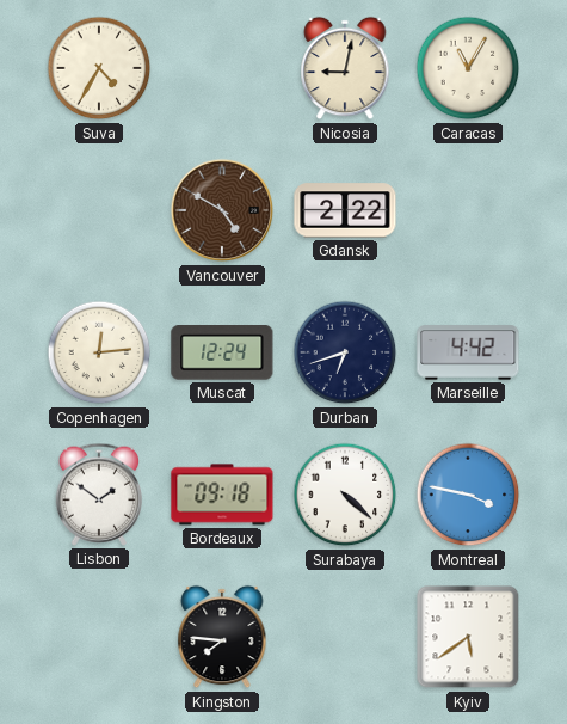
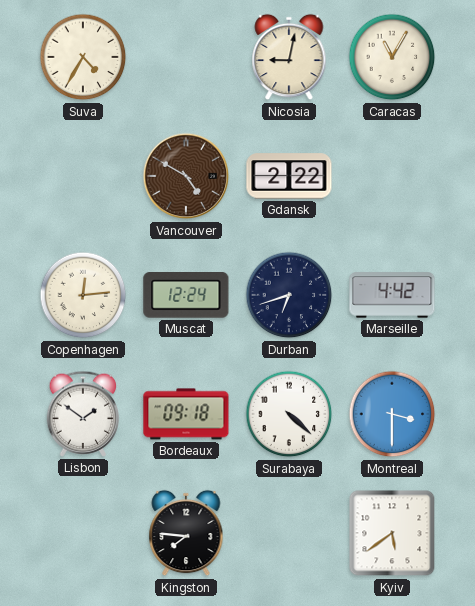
Montreal: 3:47 -> 3:30 (392, 414)
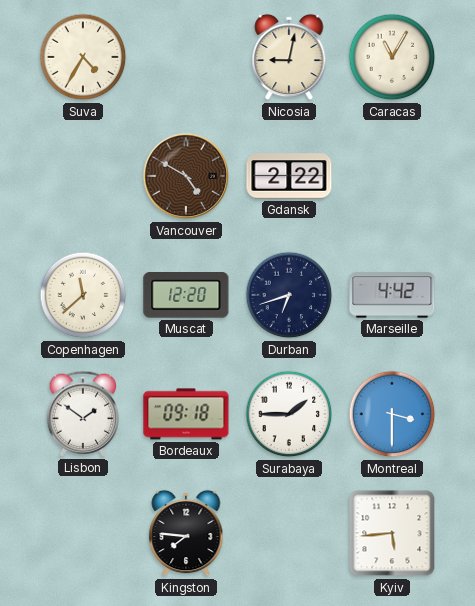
Copenhagen: 12:14 -> 11:38 (83, 295)
Muscat: 12:24 -> 12:20 (186, 295)
Surabaya: 4:22 -> 1:45 (289, 414)
Kyiv: 5:39 -> 5:44 (392, 533)
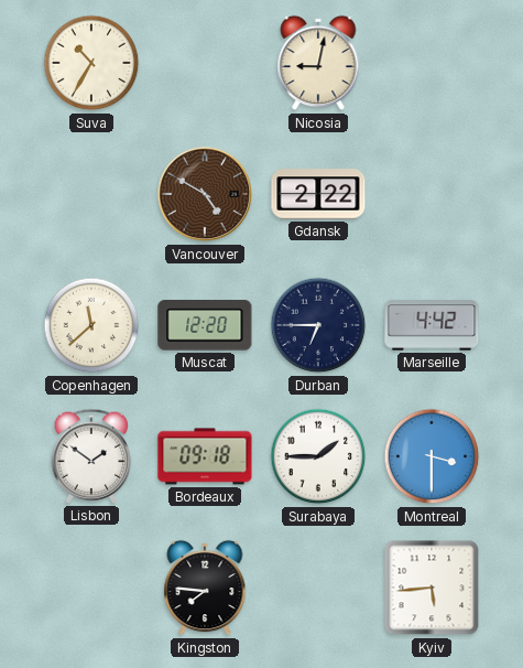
Suva: 4:35 -> 10:35 (91, 63)
Caracas: 11:05 -> none (392, 57)
Durban: 6:42 -> 6:45 (318, 325)
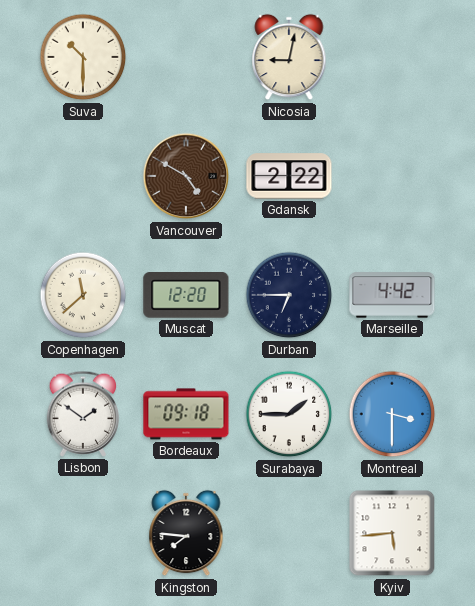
Suva: 10:35 -> 10:30 (83, 57)
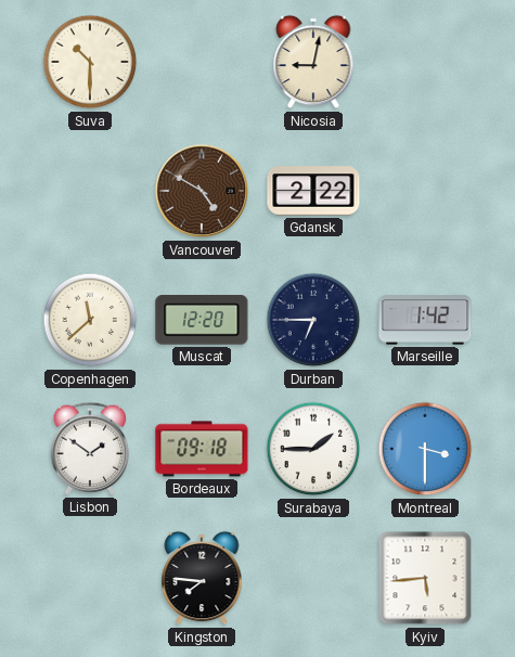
Marseille: 4:42 -> 1:42 (425, 320)
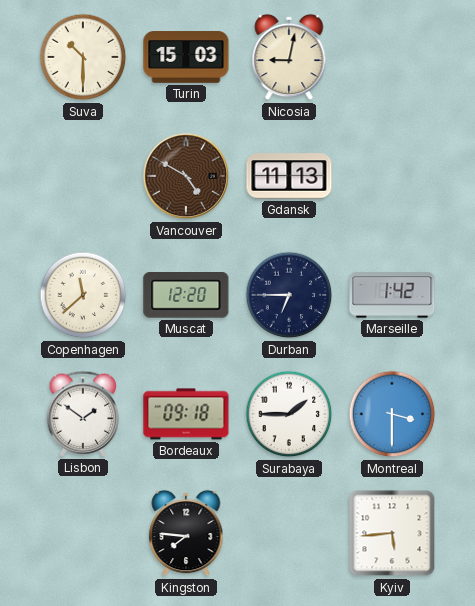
Turin: none -> 15:03 (186, 57)
Gdansk: 2:22 -> 11:13 (289, 176)
